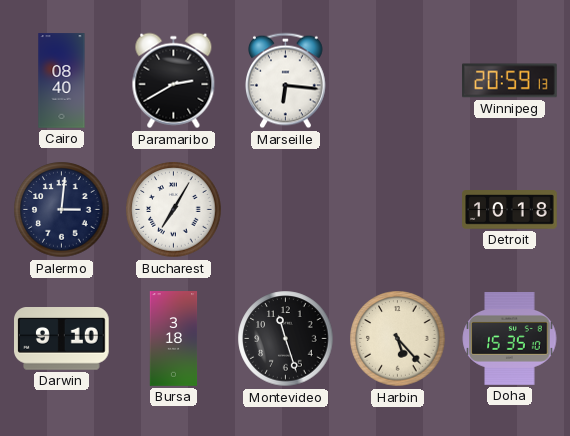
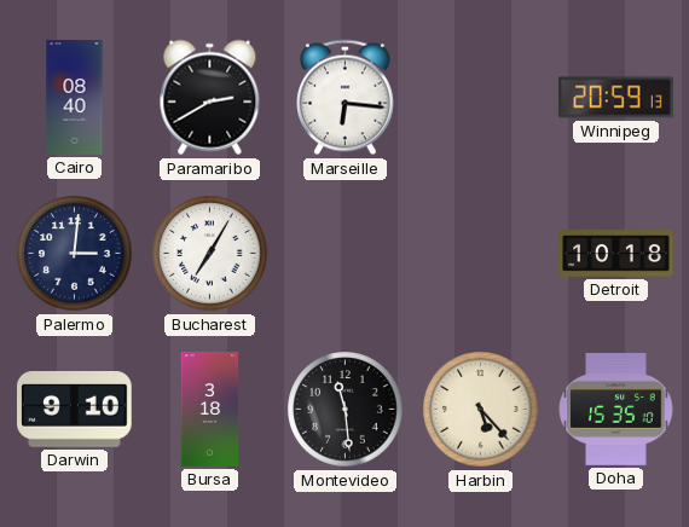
Montevideo: 11:27 -> 11:29 (346, 410)
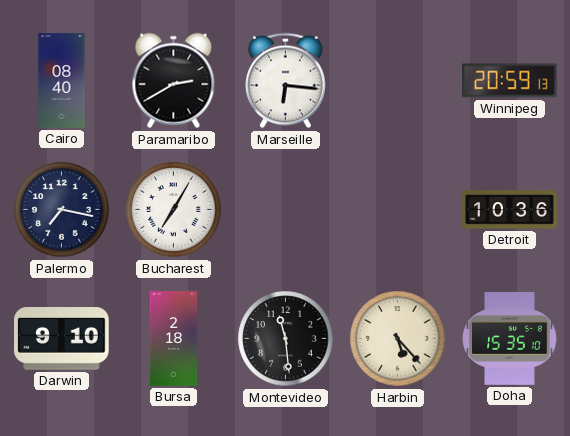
Palermo: 3:01 -> 7:17 (62, 210)
Detroit: 10:18 -> 10:36 (510, 210)
Bursa: 3:18 -> 2:18 (174, 339)
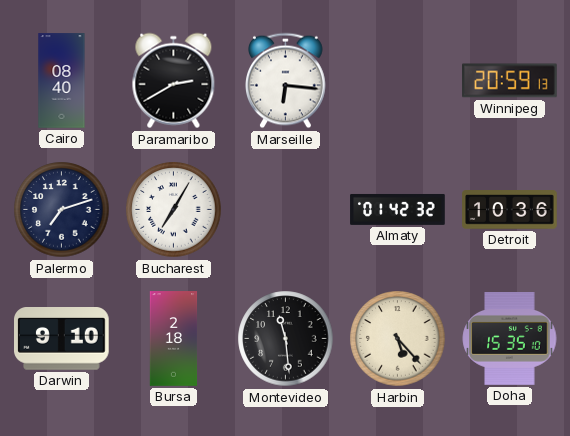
Palermo: 7:17 -> 7:12 (62, 210)
Almaty: none -> 01:42 (398, 209)
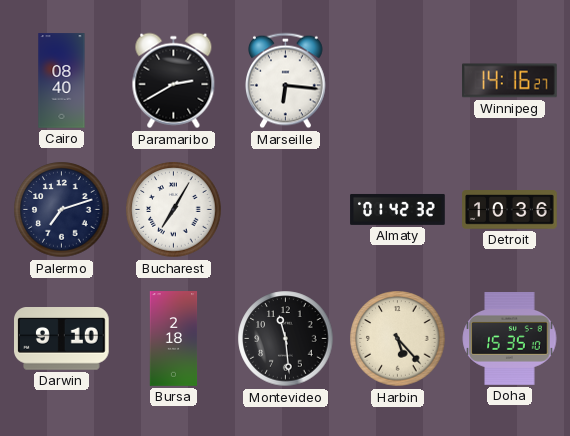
Winnipeg: 20:59 -> 14:16 (510, 81)
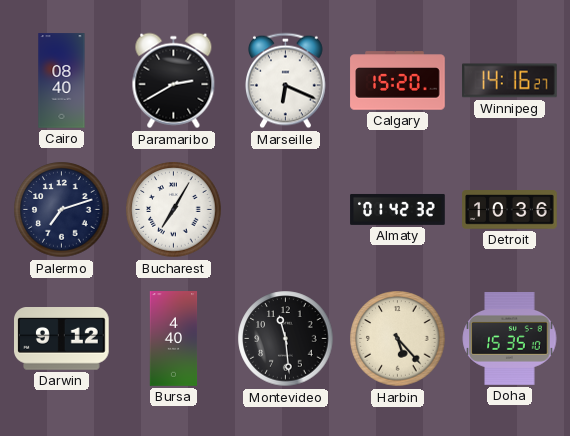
Marseille: 6:16 -> 6:19 (286, 81)
Calgary: none -> 15:20 (398, 81)
Darwin: 9:10 -> 9:12 (62, 339)
Bursa: 2:18 -> 4:40 (174, 339)
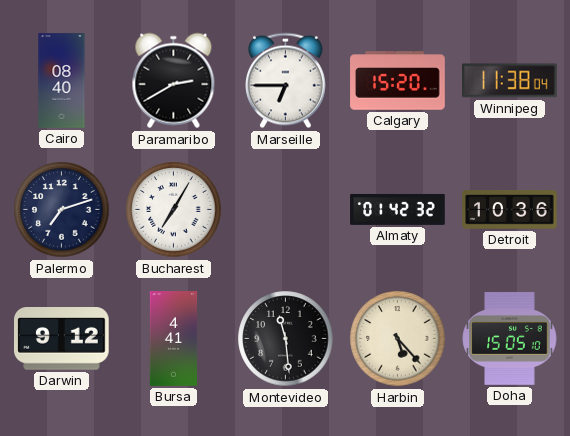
Marseille: 6:19 -> 6:45 (286, 81)
Winnipeg: 14:16 -> 11:38 (510, 81)
Bursa: 4:40 -> 4:41 (174, 339)
Doha: 15:35 -> 15:05 (510, 339)
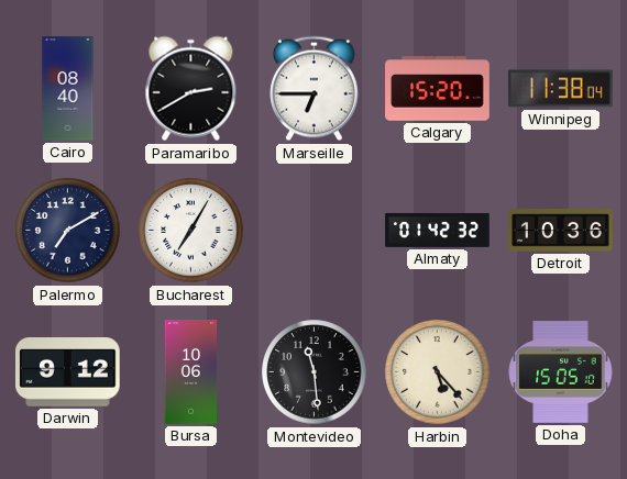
Palermo: 7:12 -> 7:10 (68, 231)
Bursa: 4:41 -> 10:06 (191, 372)
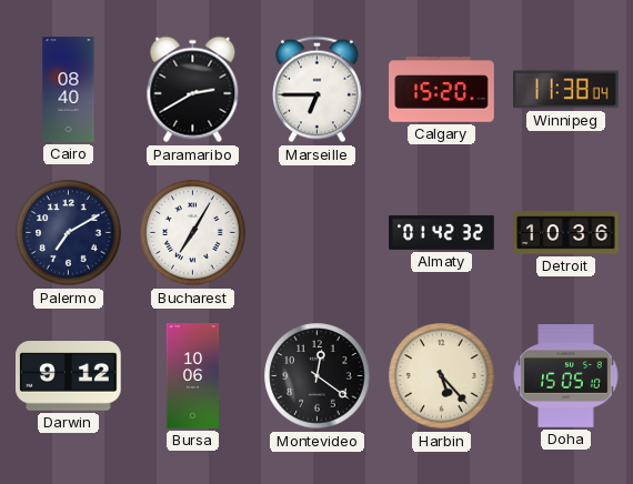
Montevideo: 11:29 -> 12:21 (318, 376)
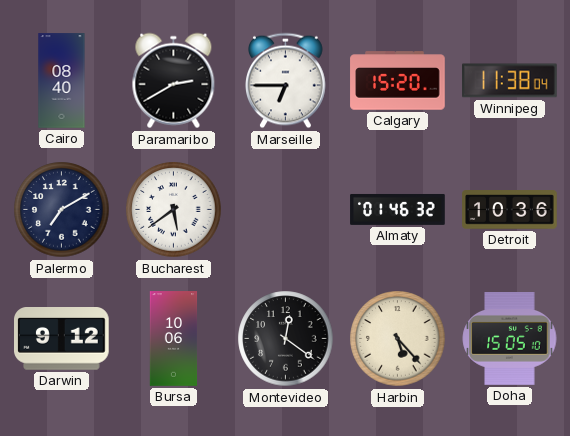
Bucharest: 7:05 -> 5:39 (174, 210)
Almaty: 01:42 -> 01:46 (398, 209)
